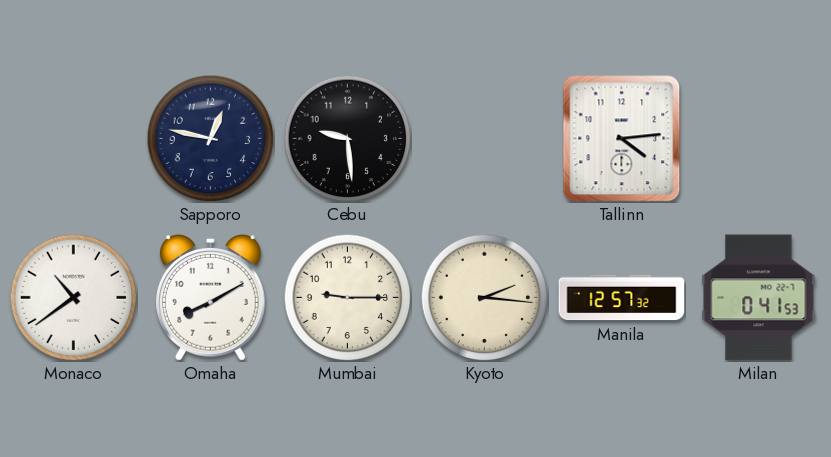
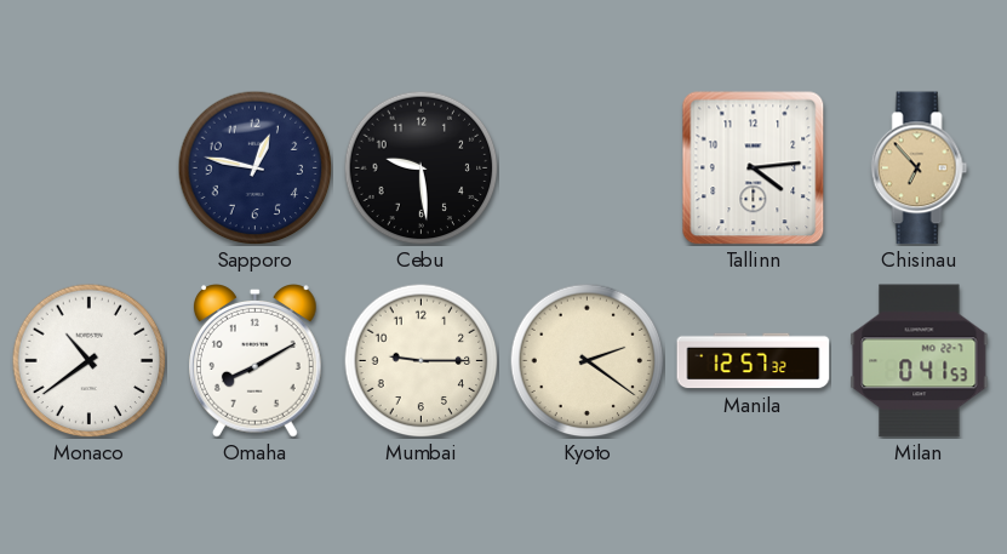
Chisinau: none -> 6:53 (920, 169)
Kyoto: 2:16 -> 2:21 (587, 360)
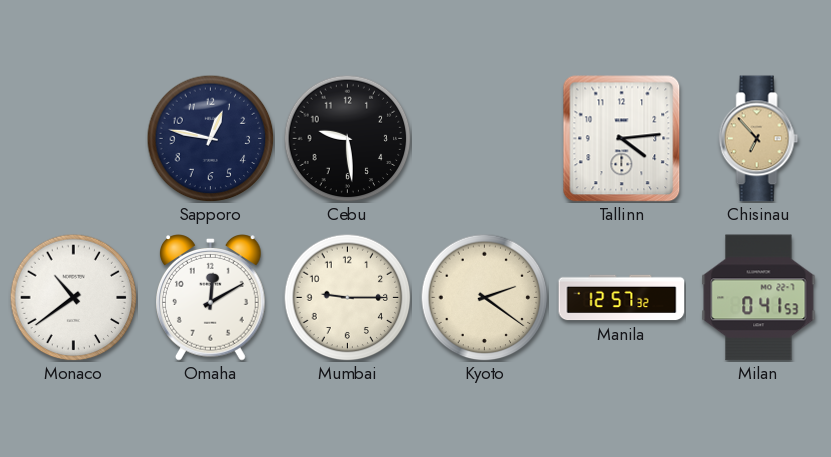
Omaha: 8:10 -> 12:10 (211, 298)
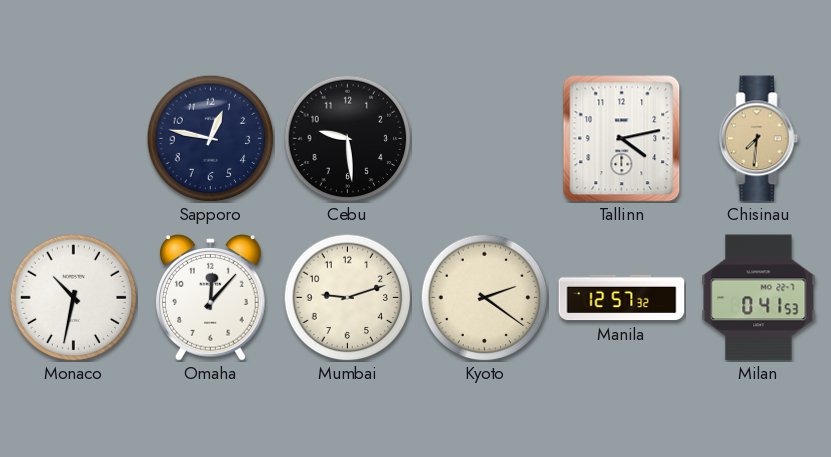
Tallinn: 4:14 -> 4:13 (622, 139)
Chisinau: 6:53 -> 7:31 (759, 139)
Monaco: 10:39 -> 10:32 (73, 297)
Omaha: 12:10 -> 12:07 (211, 298)
Mumbai: 9:15 -> 9:12 (347, 297)
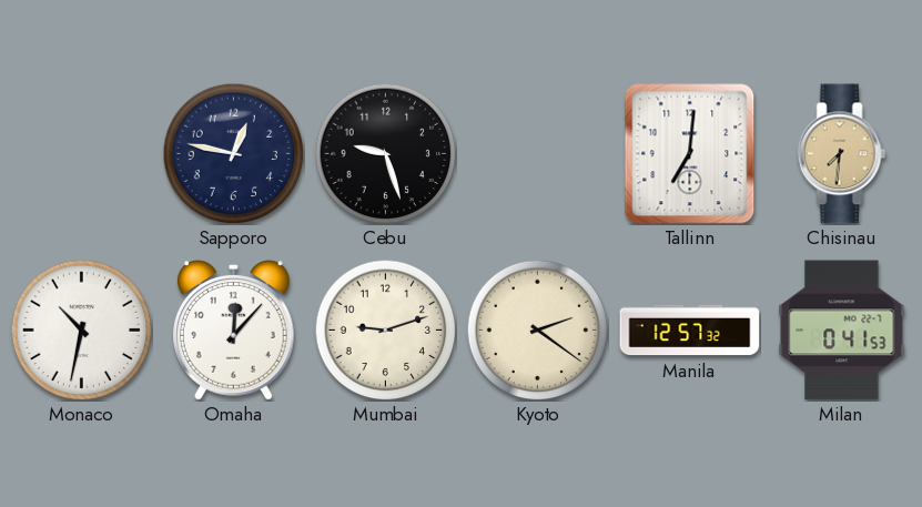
Cebu: 9:29 -> 9:27 (385, 153)
Tallinn: 4:13 -> 7:01 (690, 154)
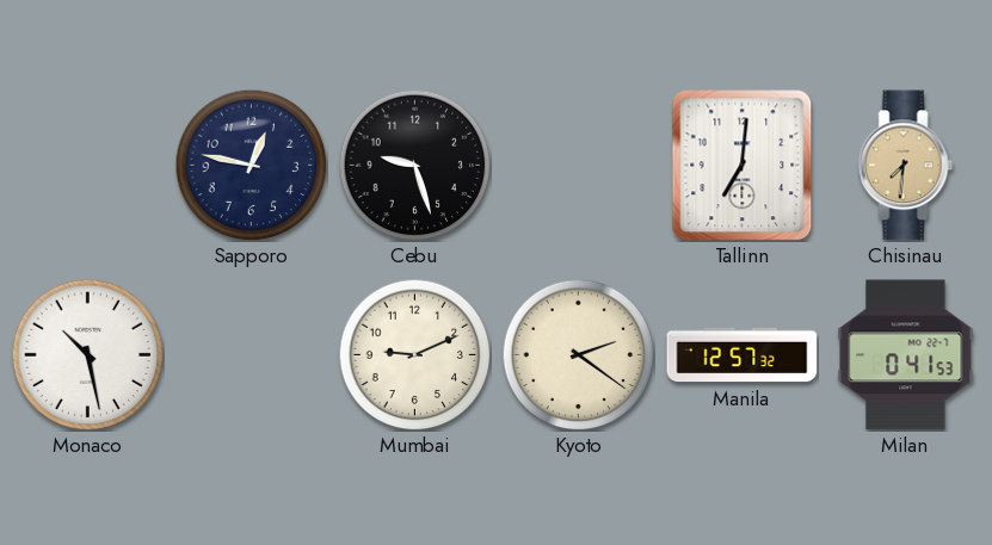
Monaco: 10:32 -> 10:28 (87, 354)
Omaha: 12:07 -> none (234, 331)
Mumbai: 9:12 -> 9:11 (414, 354)
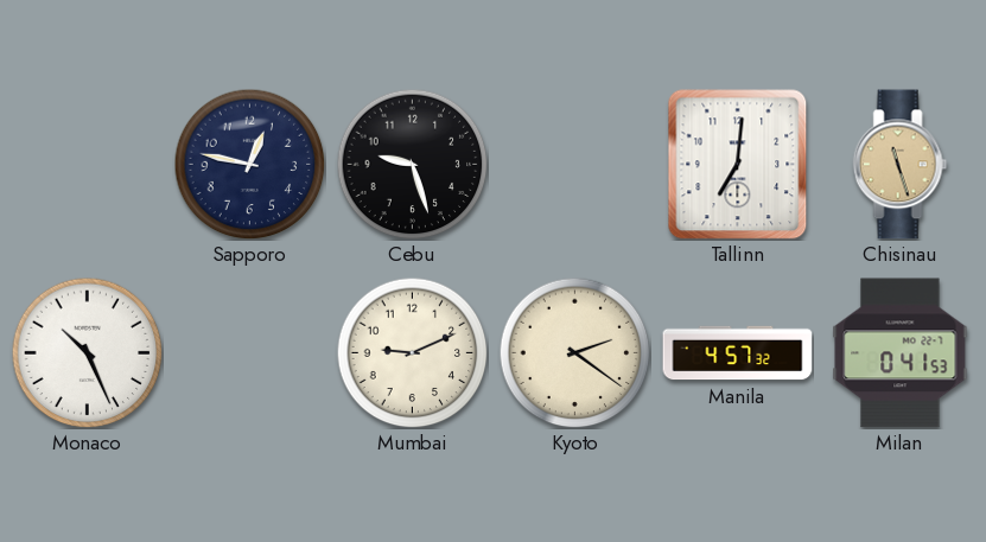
Chisinau: 7:31 -> 11:27 (901, 165)
Monaco: 10:28 -> 10:26 (87, 352)
Manila: 12:57 -> 4:57 (738, 353)
